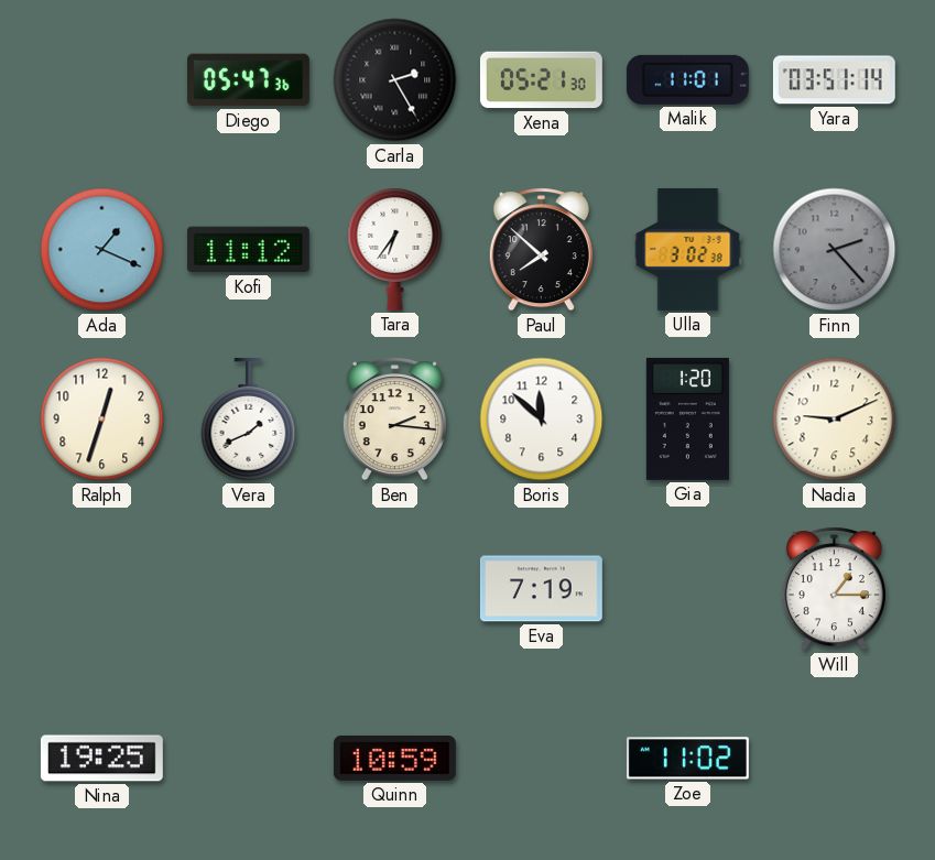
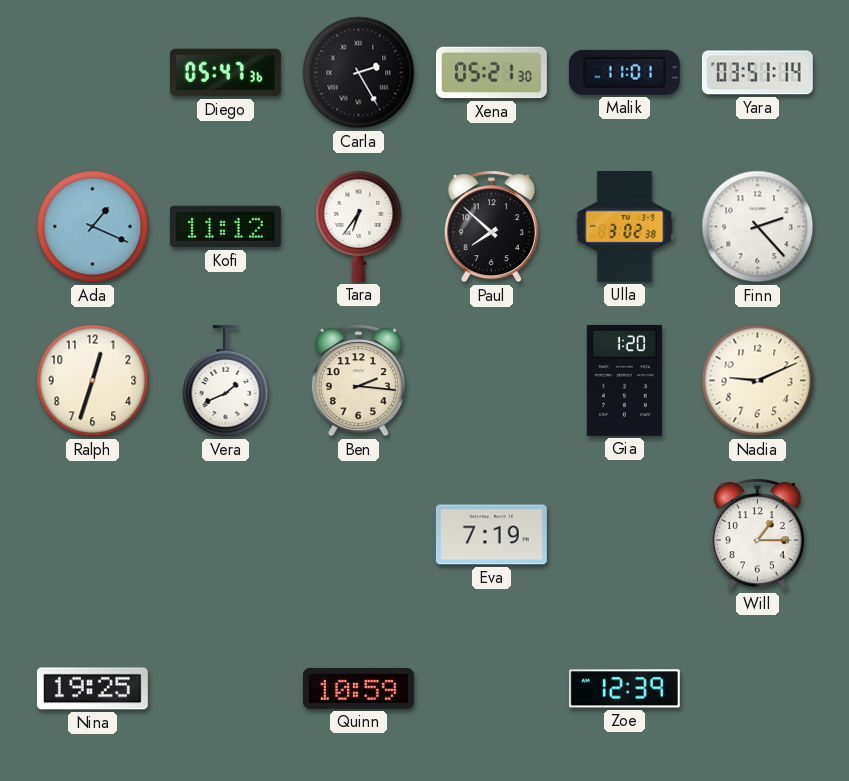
Finn dial: grey -> white (758, 227)
Boris: 11:52 -> none (542, 420)
Zoe: 11:02 -> 12:39 (624, 689)
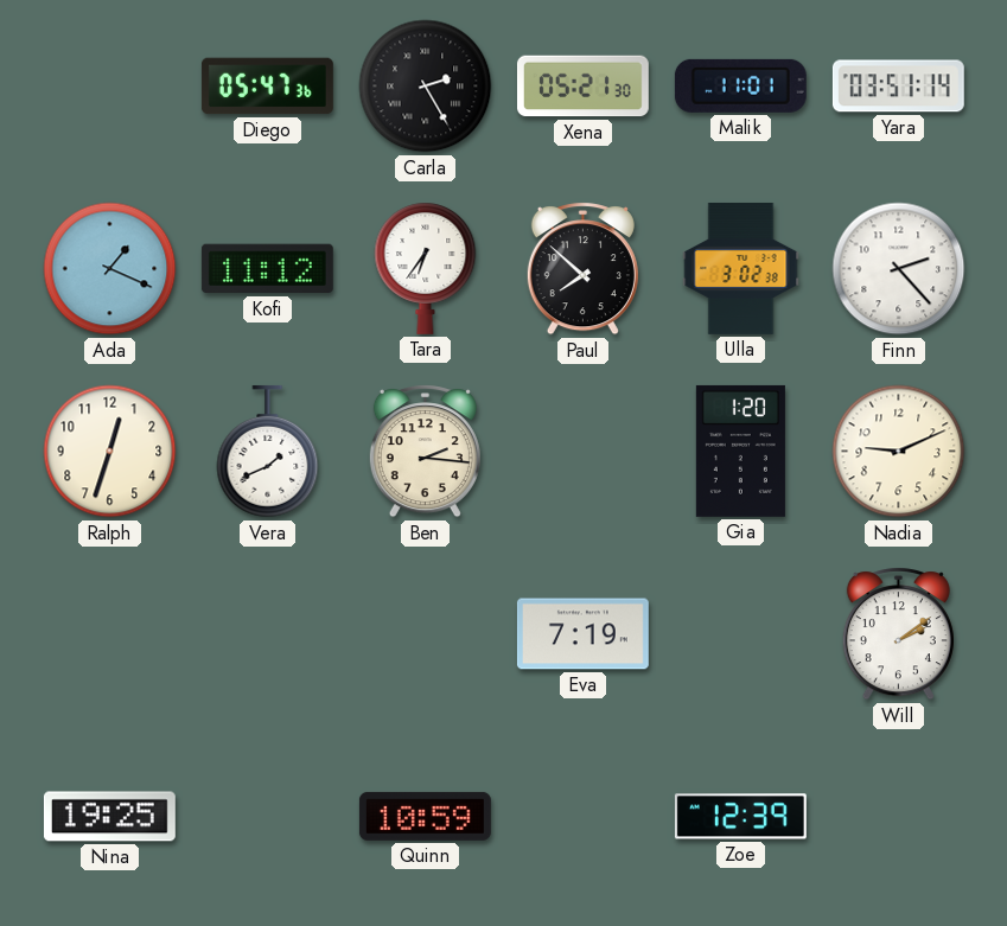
Will: 1:15 -> 2:09 (898, 634)
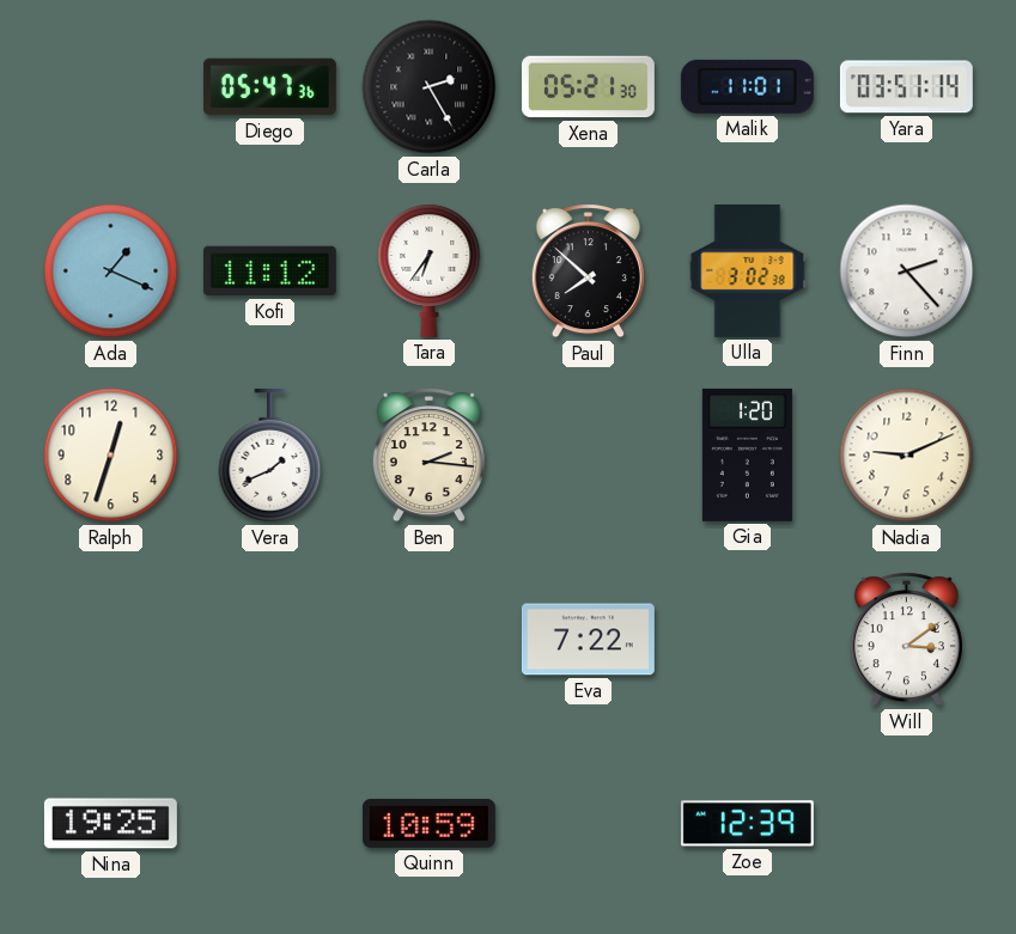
Eva: 7:19 -> 7:22 (588, 640)
Will: 2:09 -> 3:09 (906, 640)
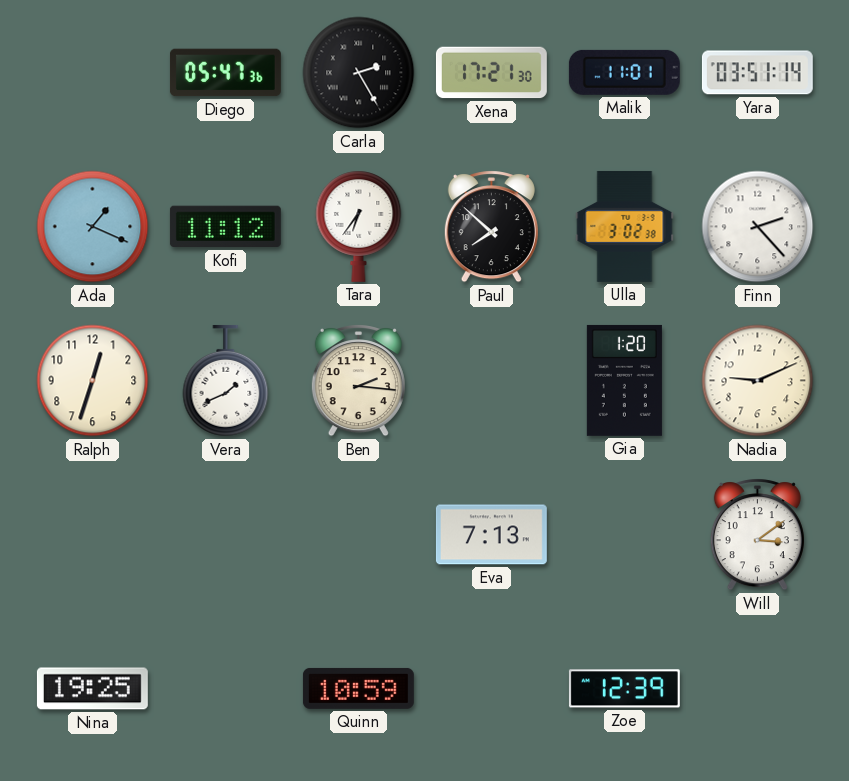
Xena: 05:21 -> 17:21 (491, 73)
Eva: 7:22 -> 7:13 (491, 535)
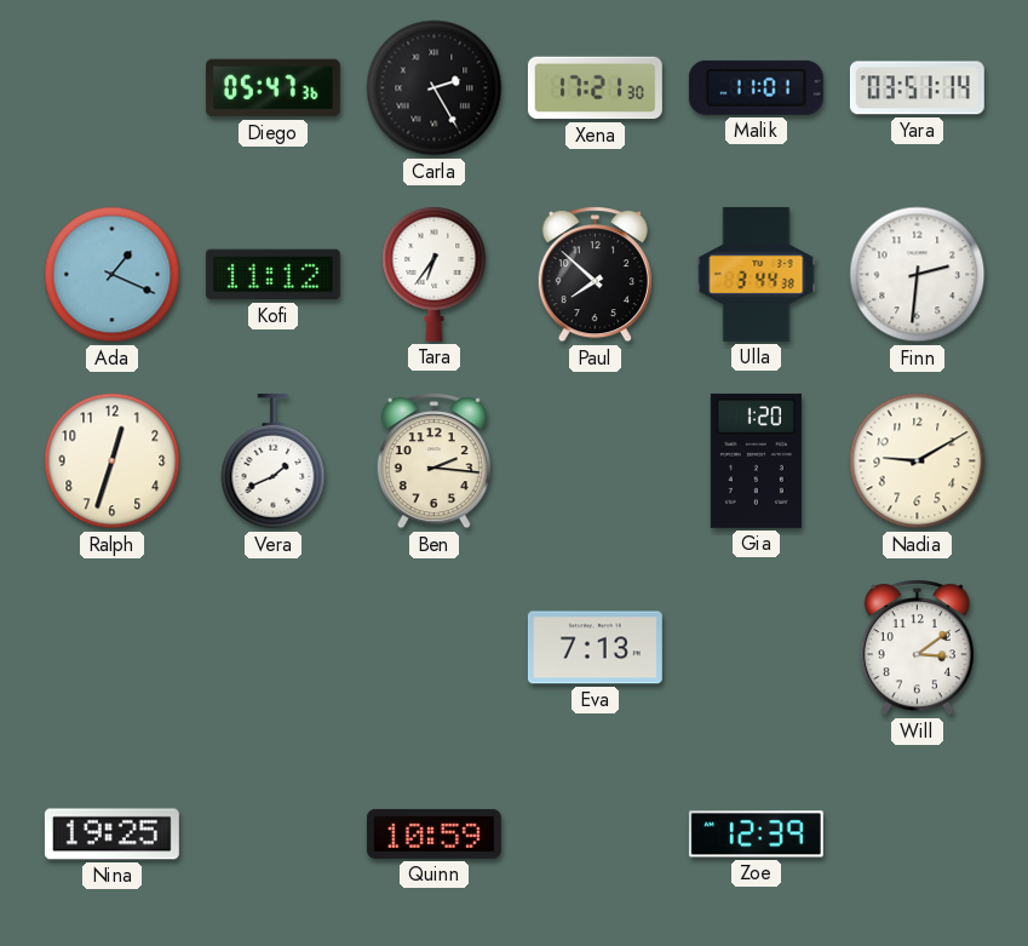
Ulla: 3:02 -> 3:44 (757, 274)
Finn: 2:23 -> 2:31 (918, 275)
Nadia: 9:11 -> 9:10 (918, 461)
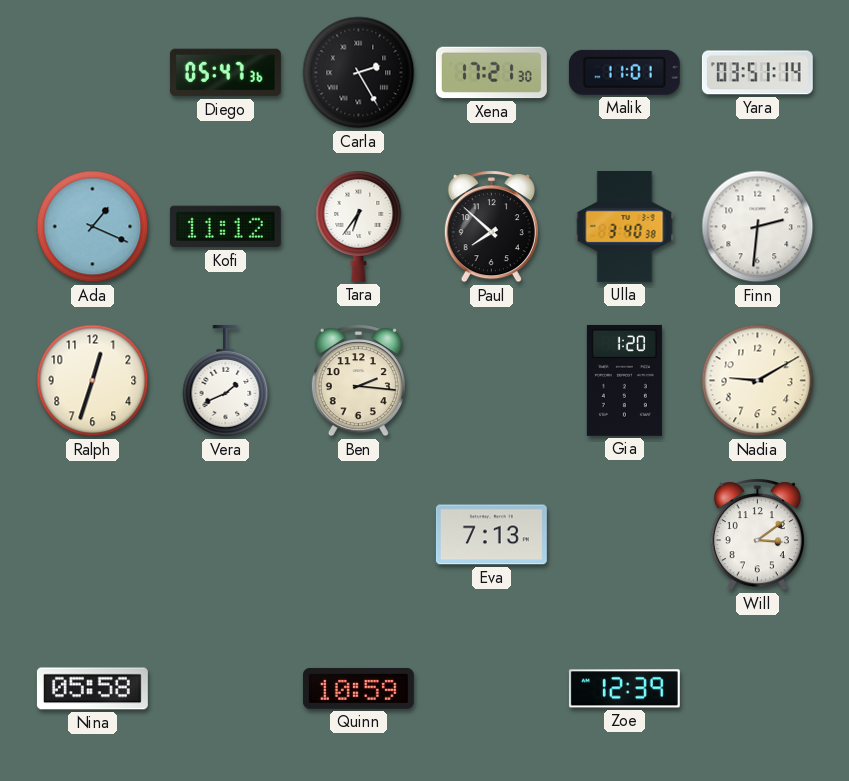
Ulla: 3:44 -> 3:40 (625, 226)
Nina: 19:25 -> 05:58 (92, 689)
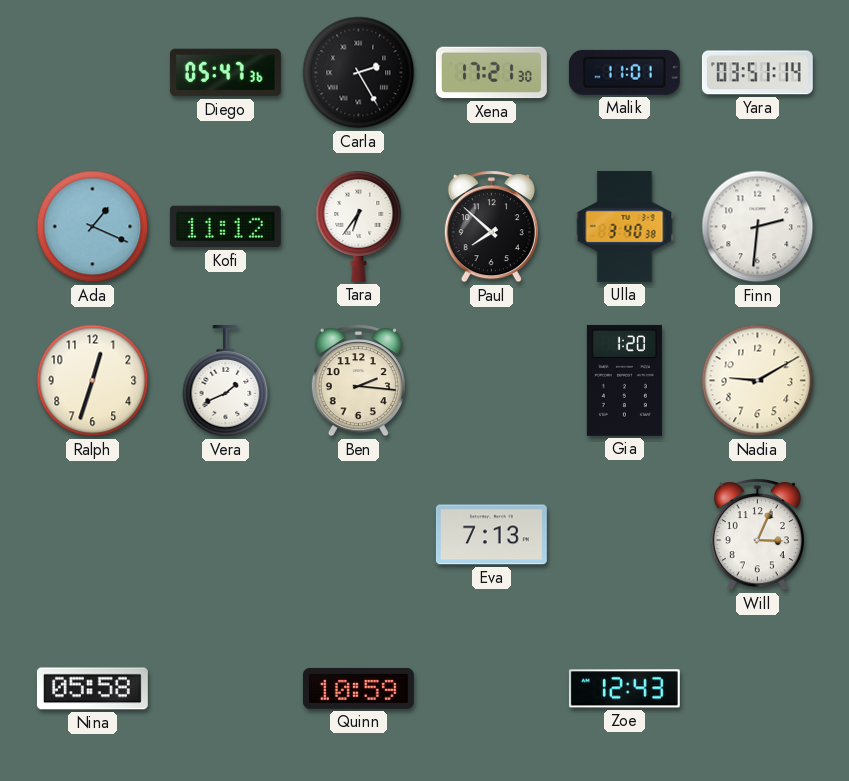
Will: 3:09 -> 3:04 (757, 535)
Zoe: 12:39 -> 12:43 (624, 689)
